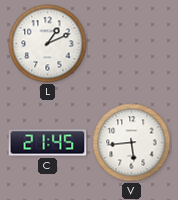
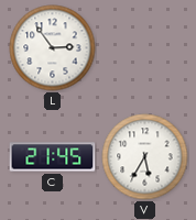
L: 1:11 -> 2:54 (53, 48)
V: 5:44 -> 5:35 (145, 157)
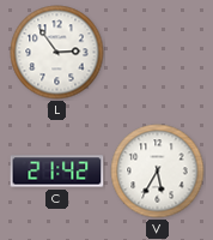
C: 21:45 -> 21:42 (57, 172)
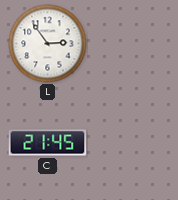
C: 21:42 -> 21:45 (48, 143)
V: 5:35 -> none (158, 172)
